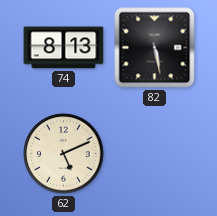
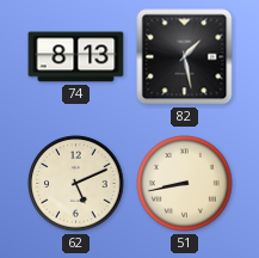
82: 5:28 -> 1:28 (185, 57)
51: none -> 8:43 (185, 184)
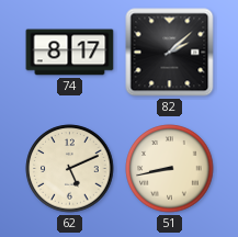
74: 8:13 -> 8:17 (70, 53)
82: 1:28 -> 2:08 (170, 53)
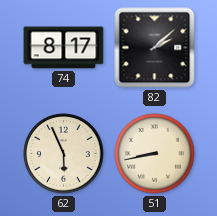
62: 5:11 -> 5:56 (64, 154)
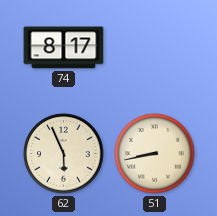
82: 2:08 -> none (155, 48)
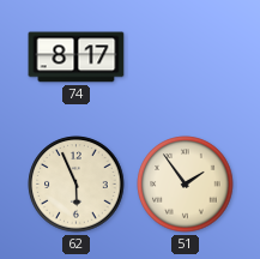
51: 8:43 -> 1:54 (186, 185)
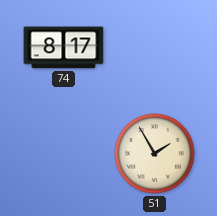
62: 5:56 -> none (77, 185)
51: 1:54 -> 1:55 (155, 154)
